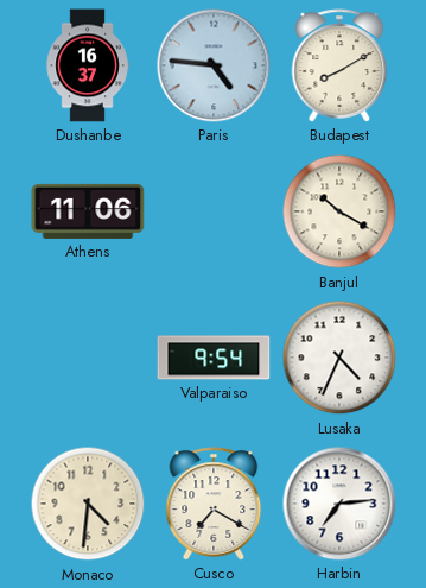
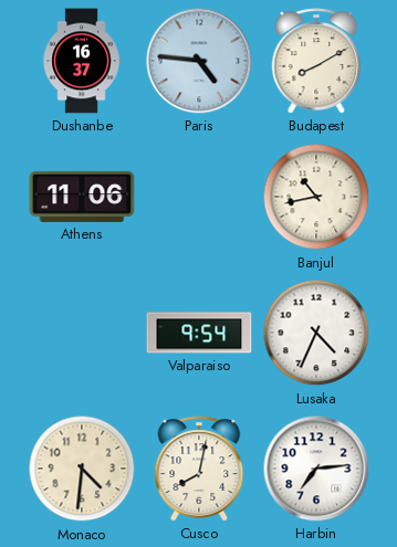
Banjul: 10:20 -> 10:43 (316, 197)
Cusco: 7:20 -> 8:02 (199, 469)
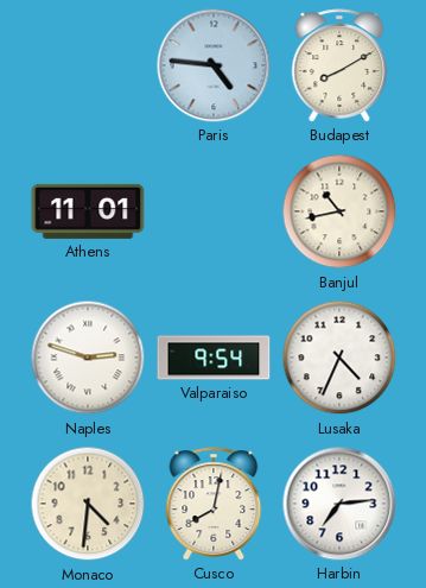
Dushanbe: 16:37 -> none (82, 61)
Athens: 11:06 -> 11:01 (88, 211)
Naples: none -> 2:48 (88, 358)
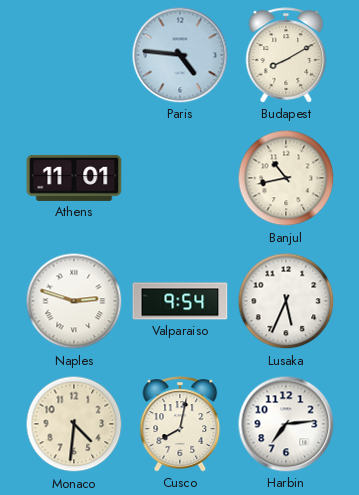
Lusaka: 4:34 -> 5:34 (286, 301)
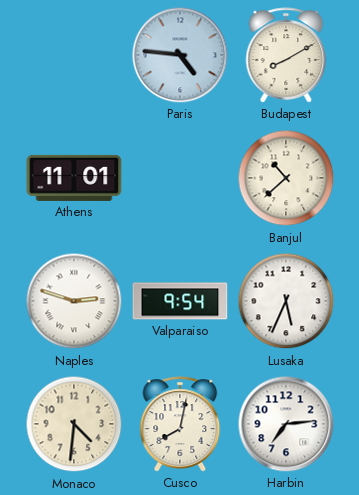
Banjul: 10:43 -> 10:38 (286, 178)
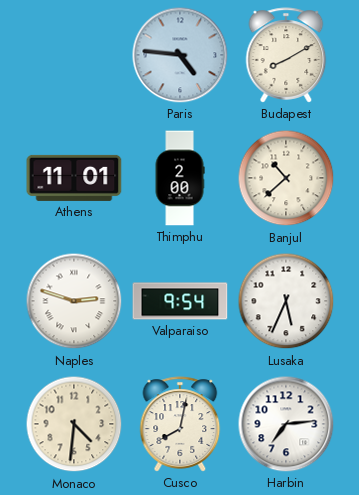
Thimphu: none -> 2:00 (180, 178)
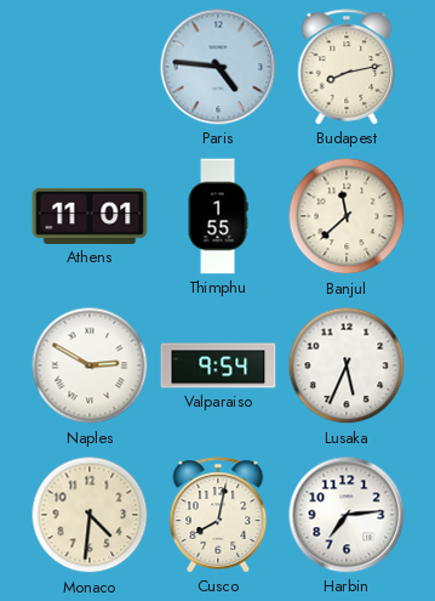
Budapest: 8:10 -> 8:13 (347, 67)
Thimphu: 2:00 -> 1:55 (218, 216)
Banjul: 10:38 -> 11:38 (347, 216)
Naples: 2:48 -> 2:50 (90, 365)
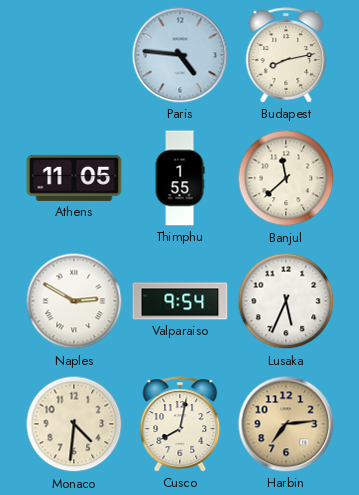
Athens: 11:01 -> 11:05 (74, 178)
Harbin dial: white -> champagne (286, 424)
